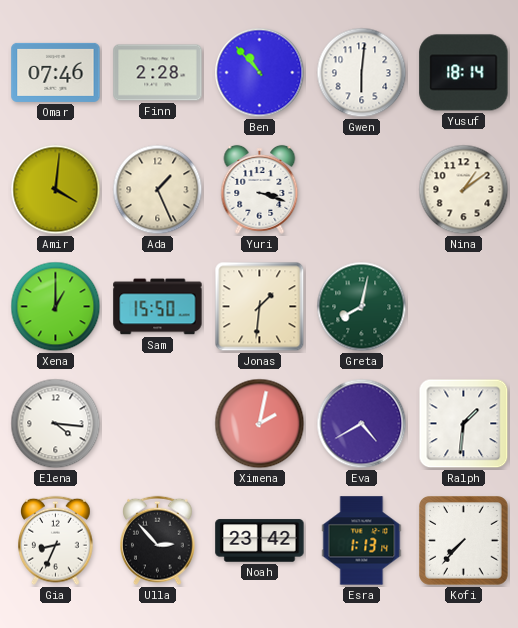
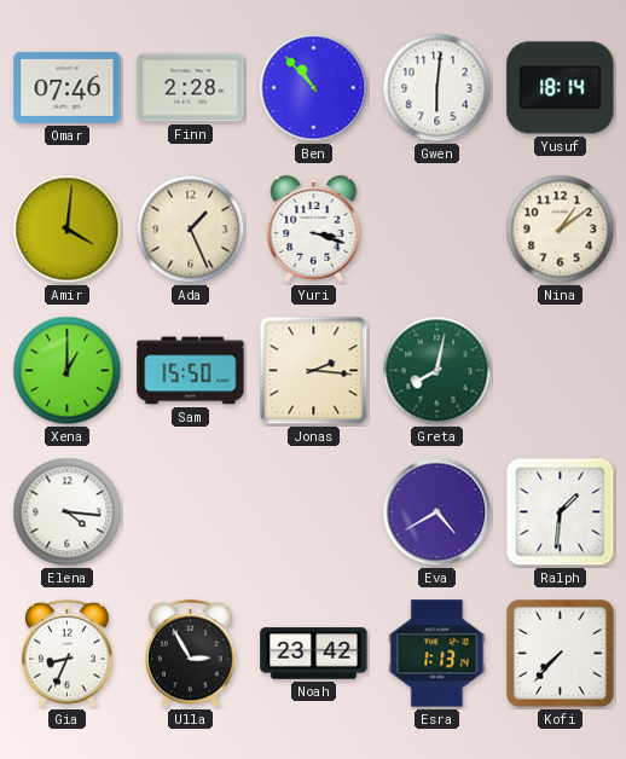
Jonas: 1:31 -> 2:16 (314, 371)
Ximena: 2:02 -> none (260, 424)
Ulla: 2:53 -> 2:55 (191, 654)
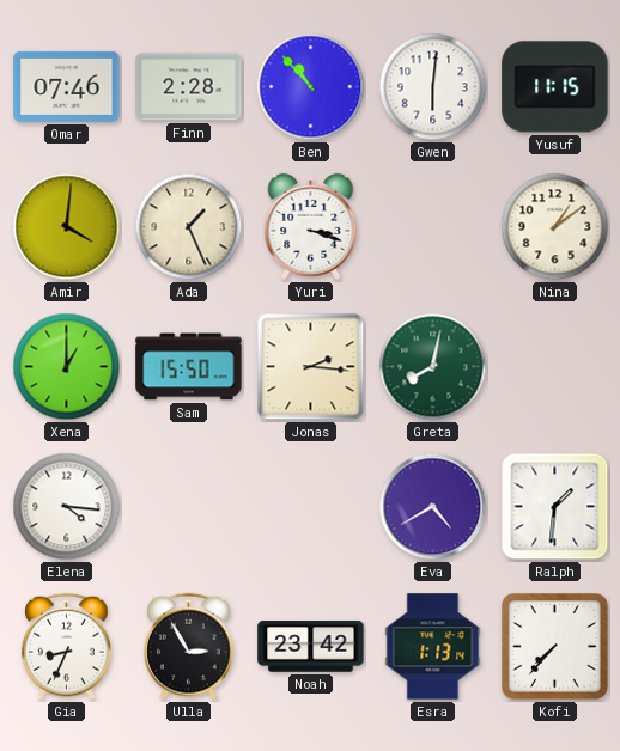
Yusuf: 18:14 -> 11:15 (555, 87)
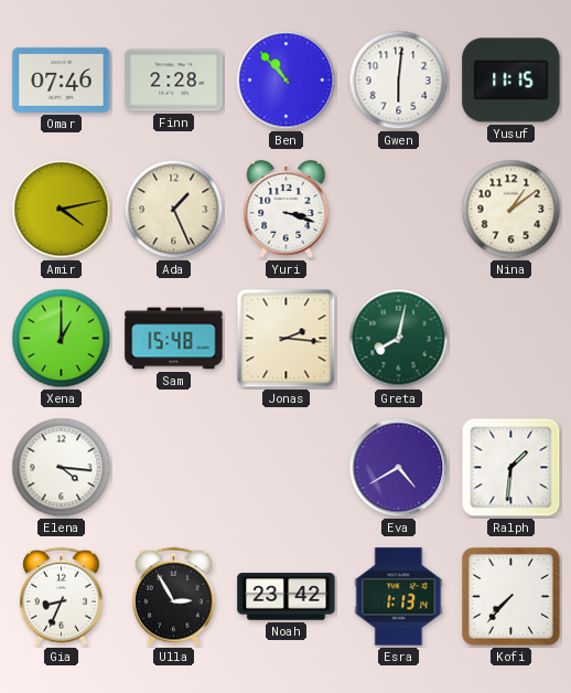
Amir: 4:01 -> 4:13 (62, 210)
Sam: 15:50 -> 15:48 (174, 339)
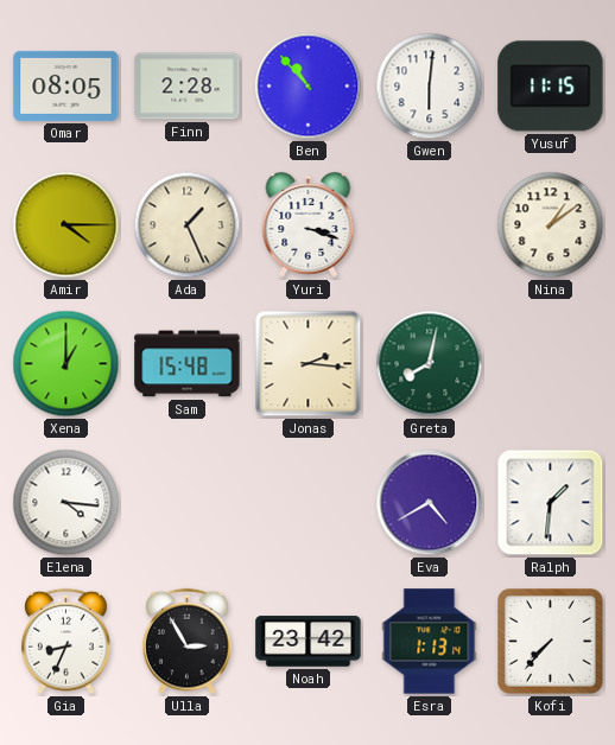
Omar: 07:46 -> 08:05 (66, 85)
Amir: 4:13 -> 4:15 (66, 225)
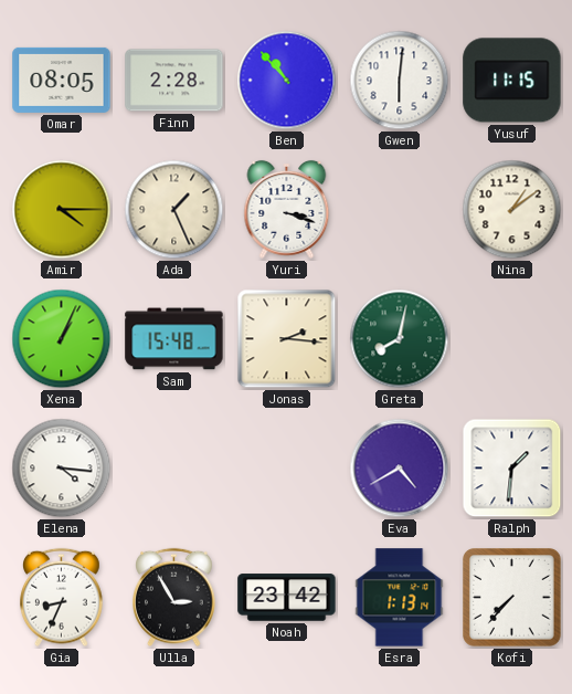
Xena: 1:00 -> 1:04 (62, 339)
